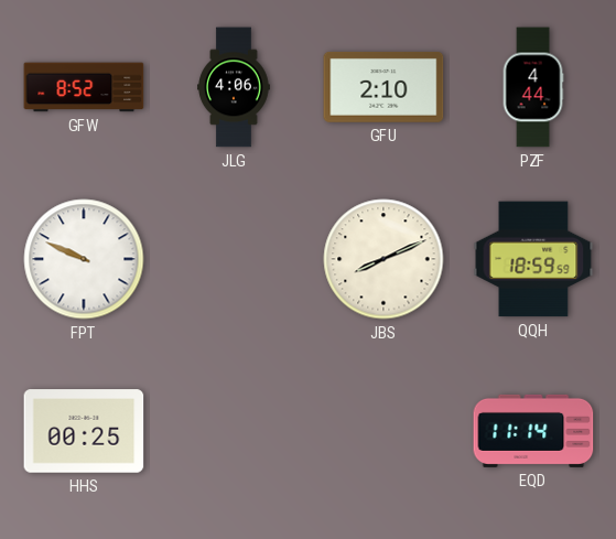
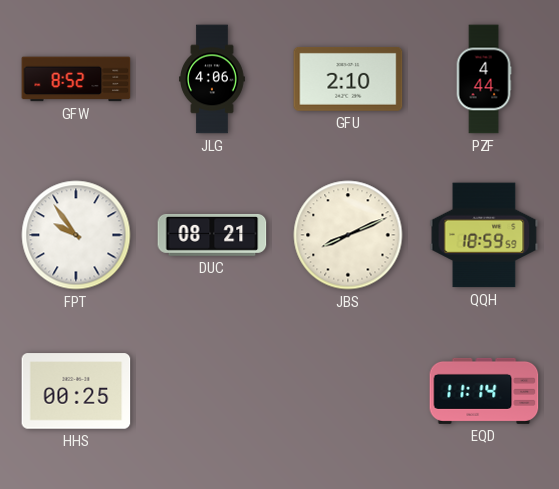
FPT: 9:49 -> 9:54 (76, 235)
DUC: none -> 08:21 (212, 235)
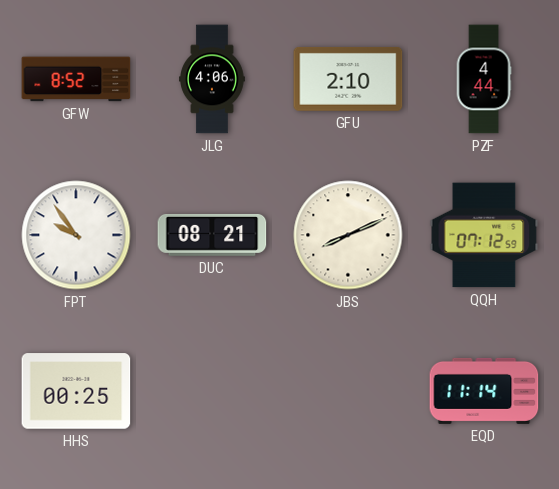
QQH: 18:59 -> 07:12 (484, 235)
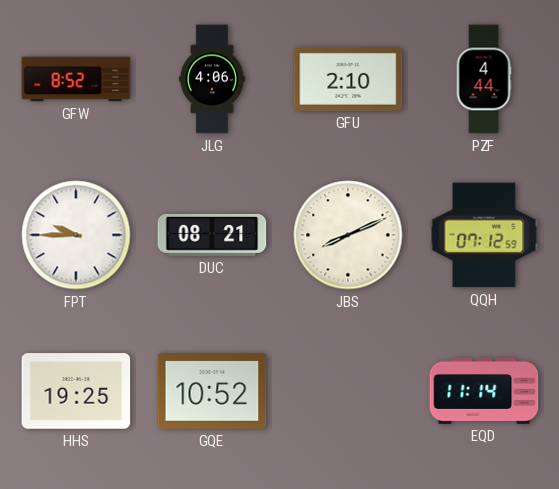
FPT: 9:54 -> 9:45 (76, 235)
HHS: 00:25 -> 19:25 (76, 391)
GQE: none -> 10:52 (212, 391)
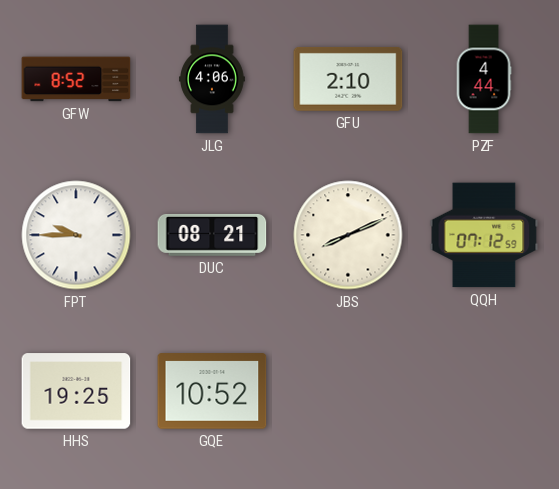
EQD: 11:14 -> none (484, 391)
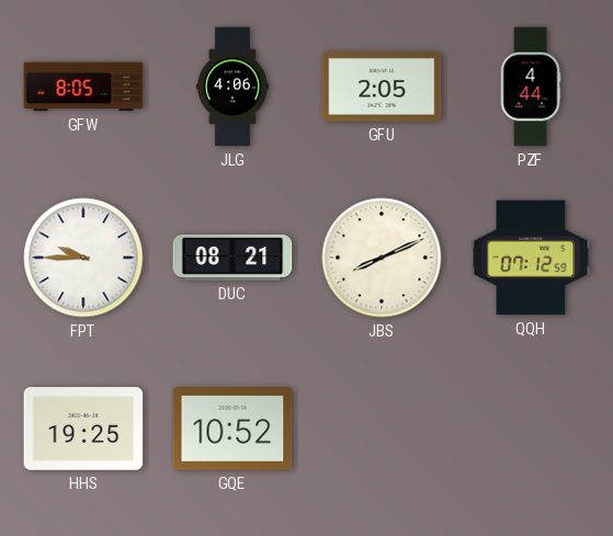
GFW: 8:52 -> 8:05 (83, 87)
GFU: 2:10 -> 2:05 (382, 87)
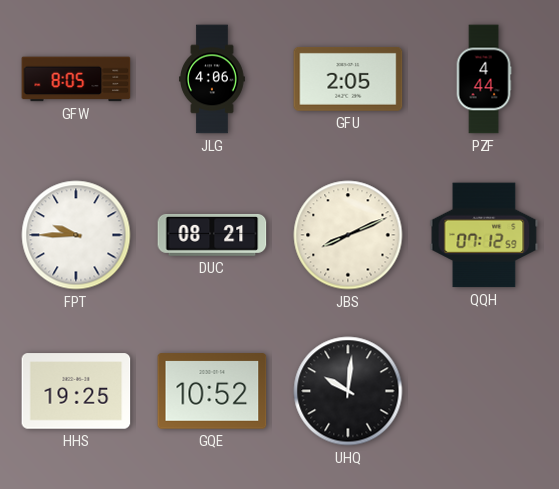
UHQ: none -> 10:01 (348, 391)
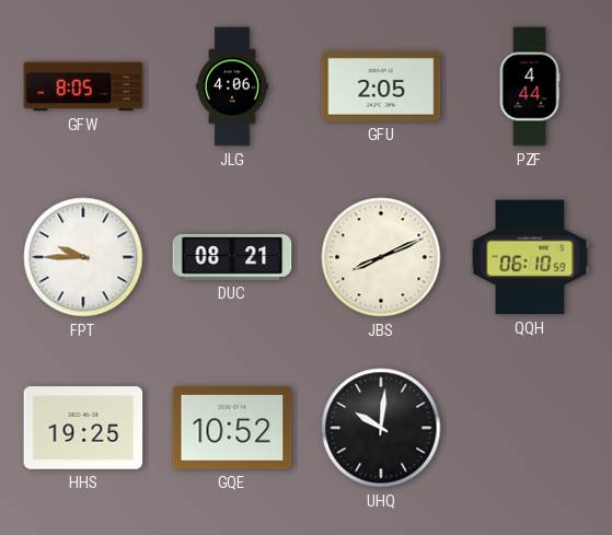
QQH: 07:12 -> 06:10 (530, 257)
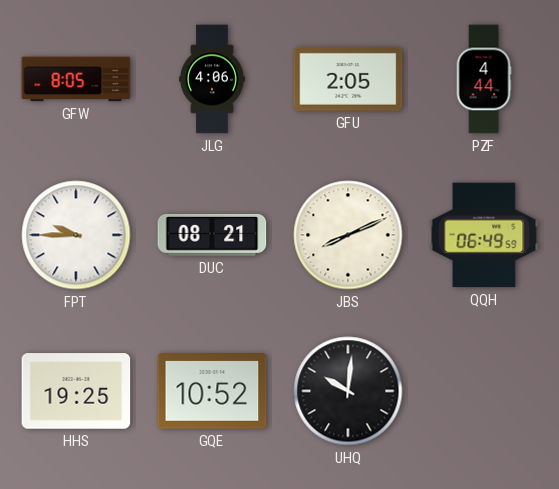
QQH: 06:10 -> 06:49 (484, 235)
